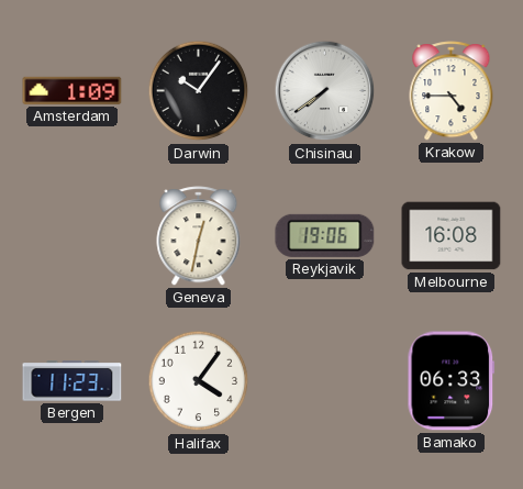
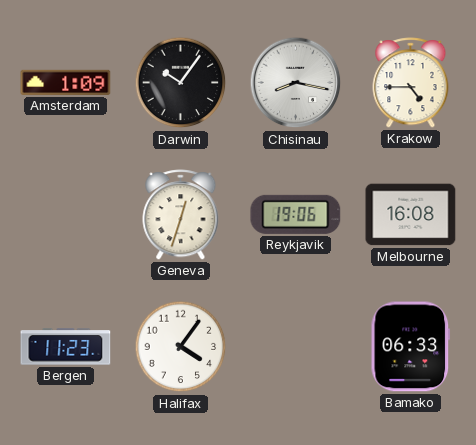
Chisinau: 7:39 -> 8:17 (296, 83)
Geneva: 12:32 -> 12:33 (181, 215)
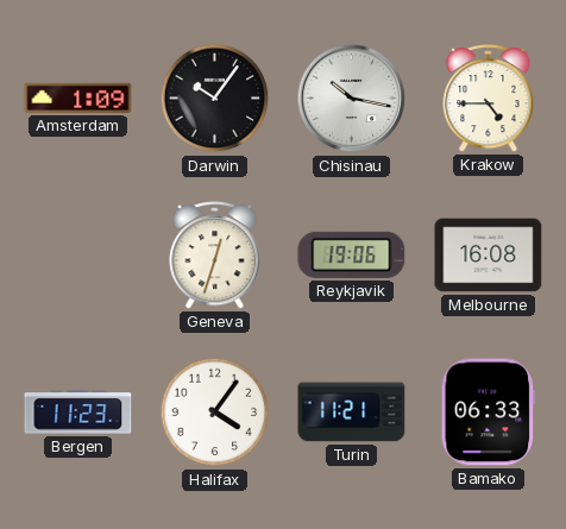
Chisinau: 8:17 -> 10:17 (352, 99)
Turin: none -> 11:21 (352, 413)
